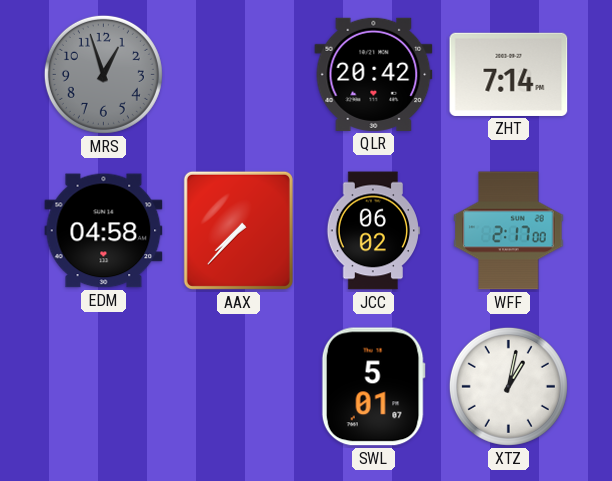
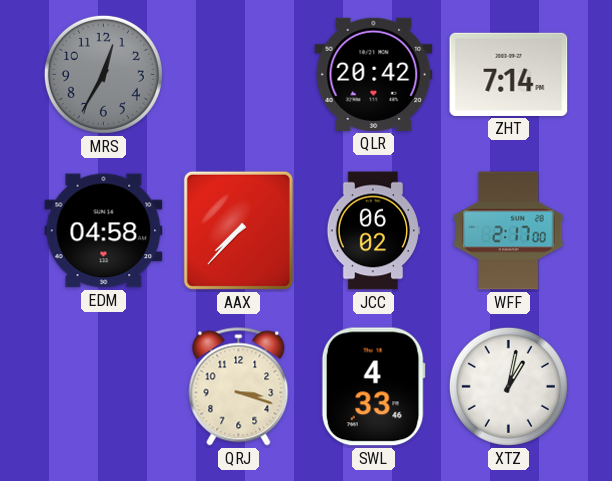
MRS: 12:57 -> 12:35 (103, 74)
QRJ: none -> 3:18 (239, 387)
SWL: 5:01 -> 4:33 (373, 387)
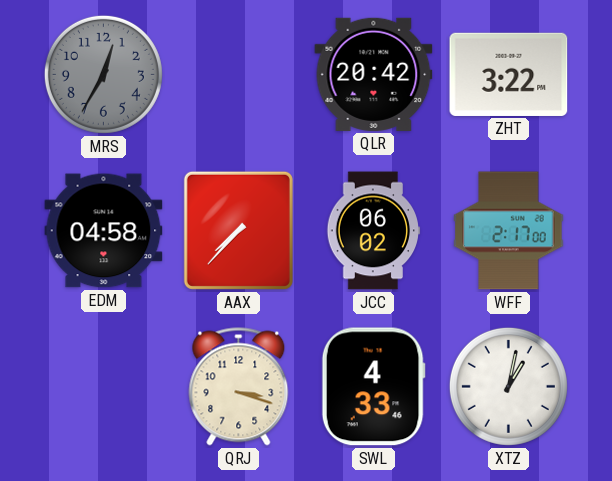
ZHT: 7:14 -> 3:22 (509, 74)
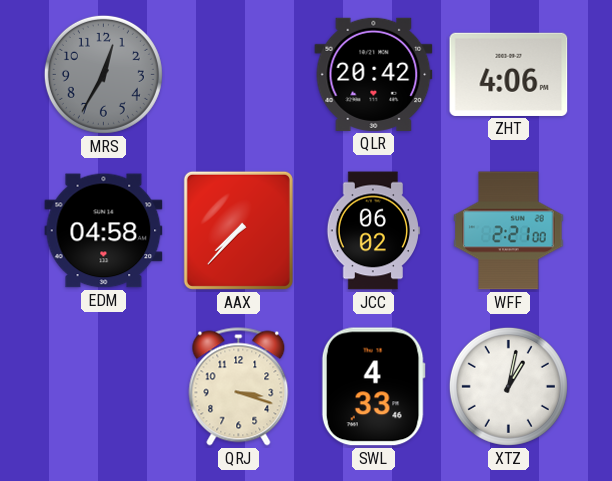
ZHT: 3:22 -> 4:06 (509, 74)
WFF: 2:17 -> 2:21 (509, 231)
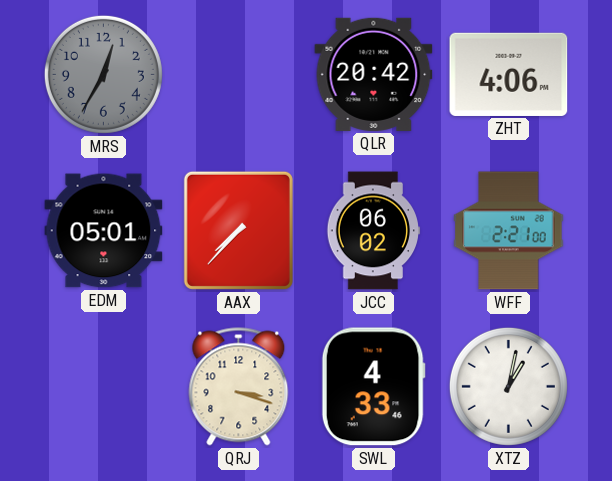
EDM: 04:58 -> 05:01 (104, 231)
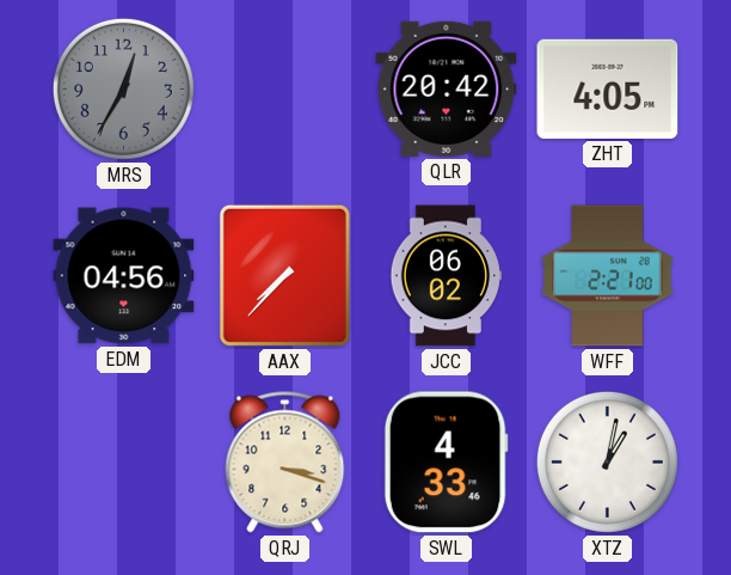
ZHT: 4:06 -> 4:05 (608, 88)
EDM: 05:01 -> 04:56 (124, 276)
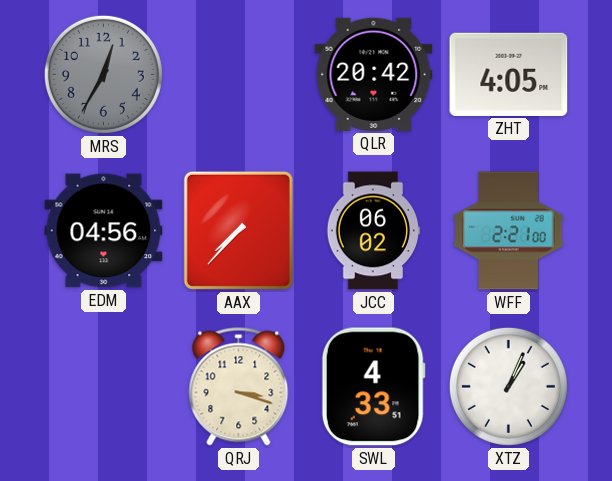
SWL: 4:33:46 -> 4:33:51 (373, 387)
XTZ: 1:02 -> 1:04 (508, 386)
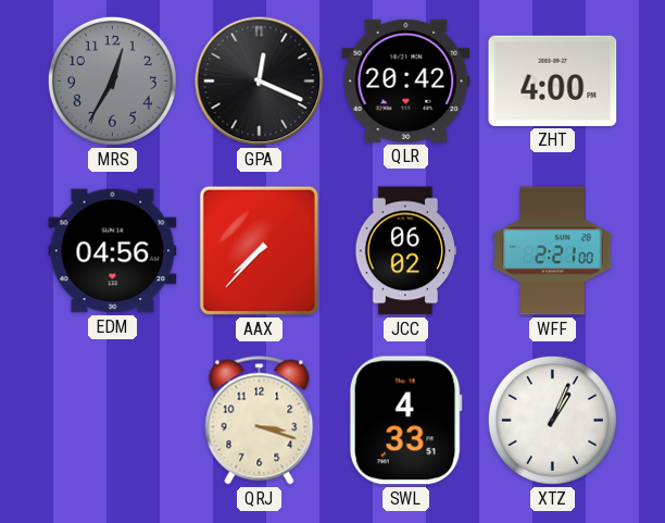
GPA: none -> 12:19 (260, 82)
ZHT: 4:05 -> 4:00 (553, 80)
